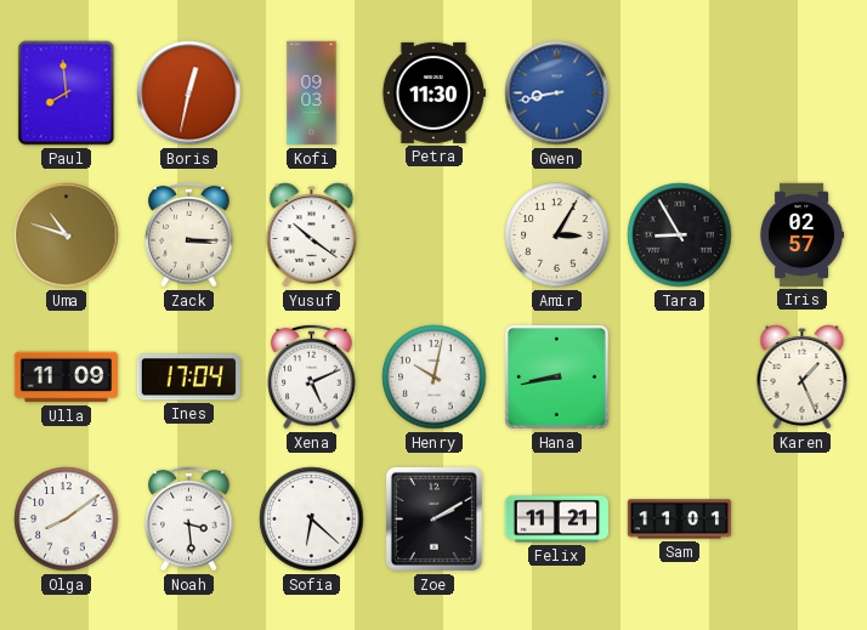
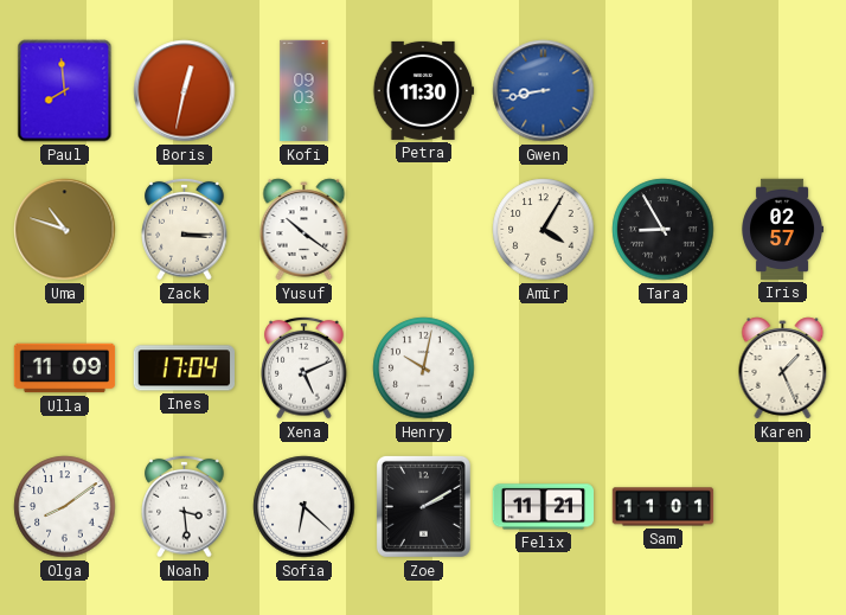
Amir: 3:05 -> 4:05 (544, 230)
Hana: 8:43 -> none (557, 378)
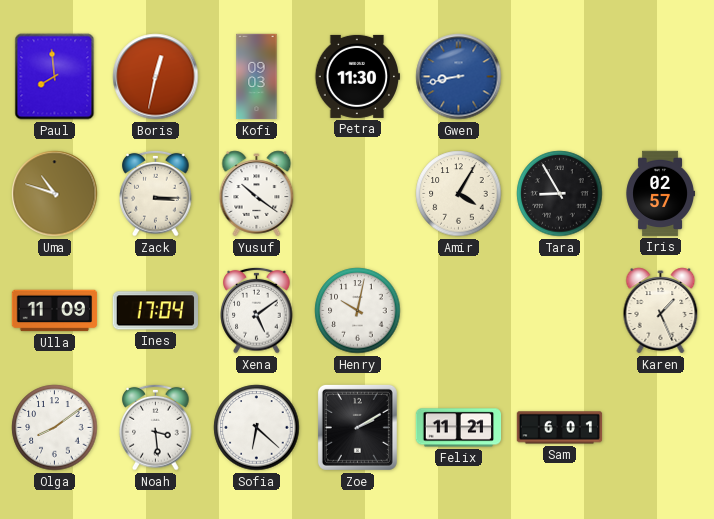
Xena: 5:11 -> 5:09 (257, 310)
Sam: 11:01 -> 6:01 (560, 428)
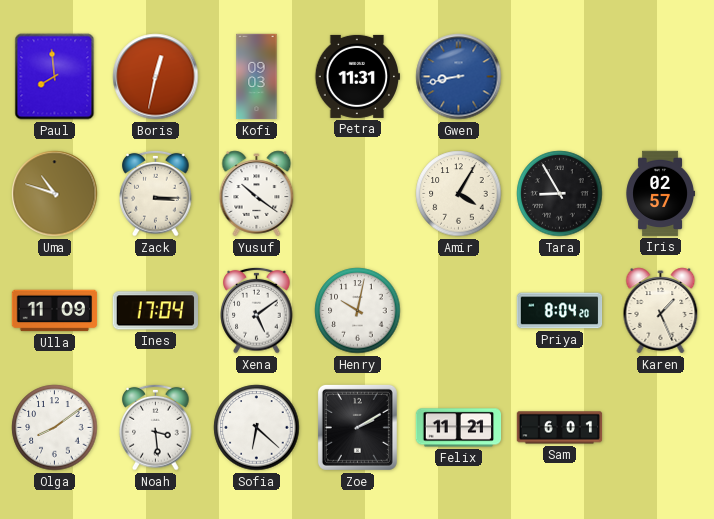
Petra: 11:30 -> 11:31 (357, 76)
Priya: none -> 8:04 (560, 311)
